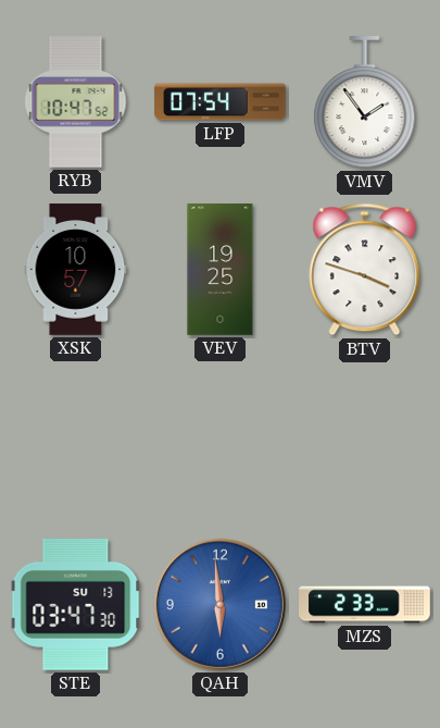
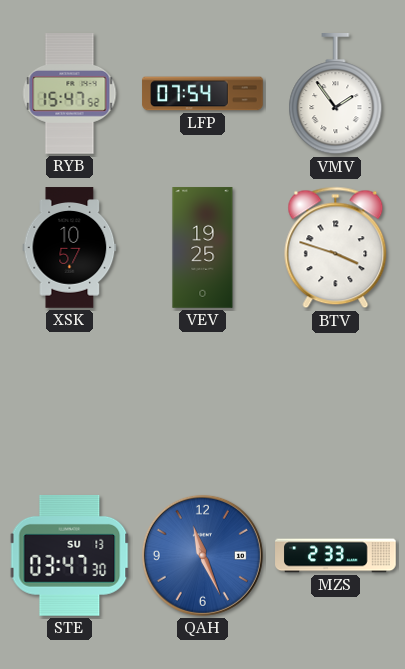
RYB: 10:47 -> 15:47 (70, 94)
QAH: 5:59 -> 11:26 (202, 555)
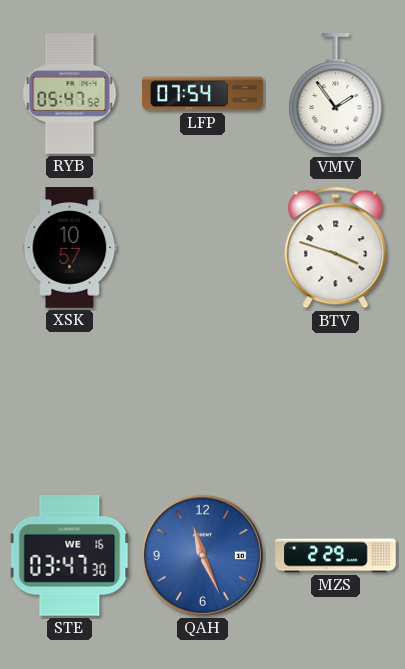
RYB: 15:47 -> 05:47 (70, 94)
VEV: 19:25 -> none (203, 248)
STE date: SU 13 -> WE 16 (70, 555)
MZS: 2:33 -> 2:29 (336, 556)
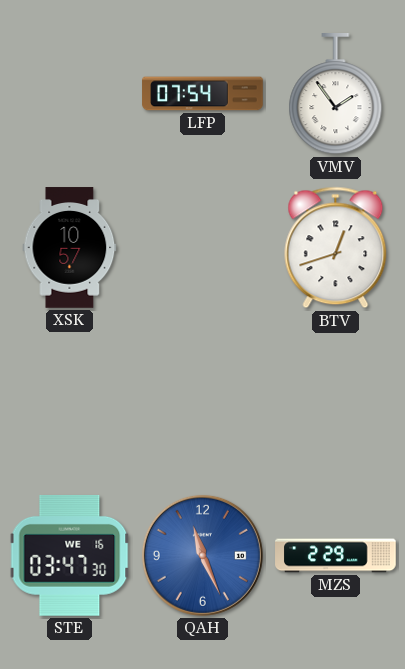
RYB: 05:47 -> none (70, 94)
BTV: 3:48 -> 12:42 (336, 248)
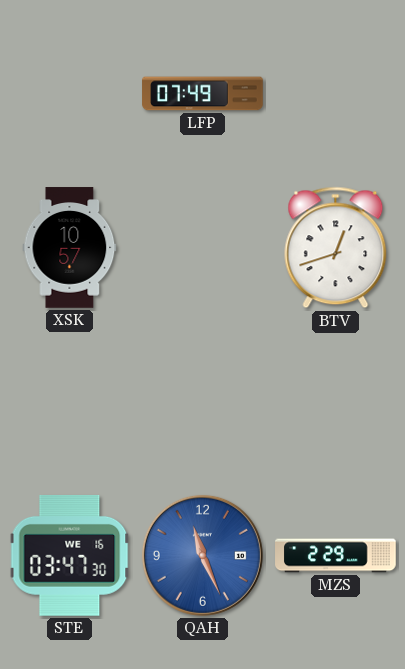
LFP: 07:54 -> 07:49 (203, 94)
VMV: 1:54 -> none (336, 95)
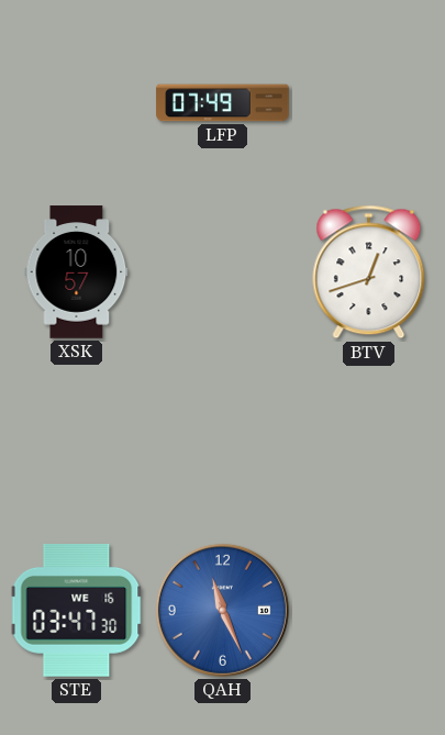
MZS: 2:29 -> none (336, 556)
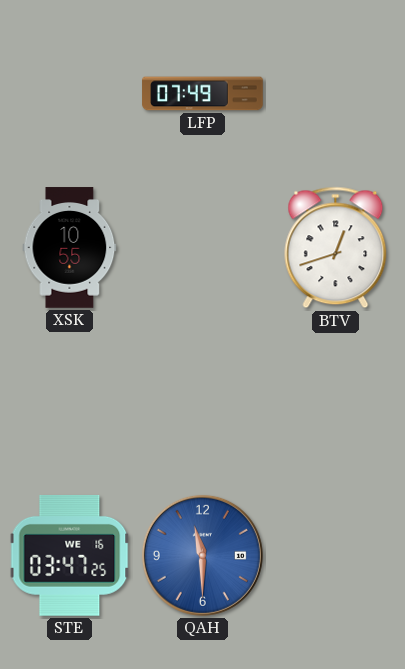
XSK: 10:57 -> 10:55 (70, 248)
STE: 03:47:30 -> 03:47:25 (70, 555)
QAH: 11:26 -> 11:30 (202, 555)
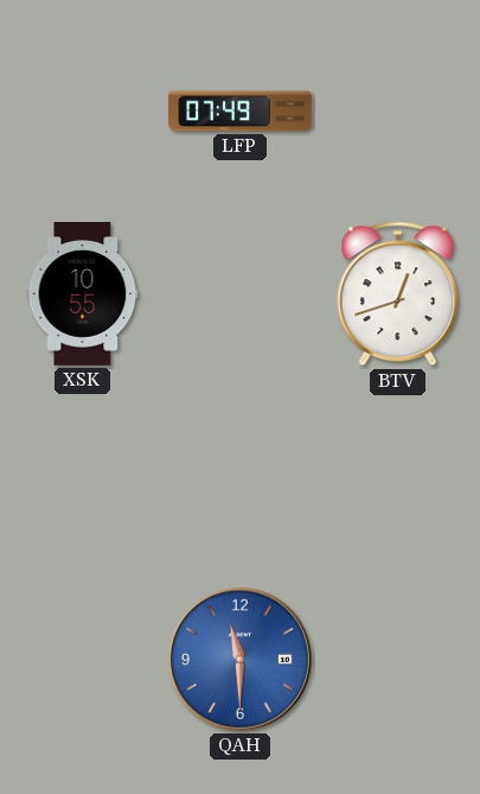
STE: 03:47 -> none (70, 555)
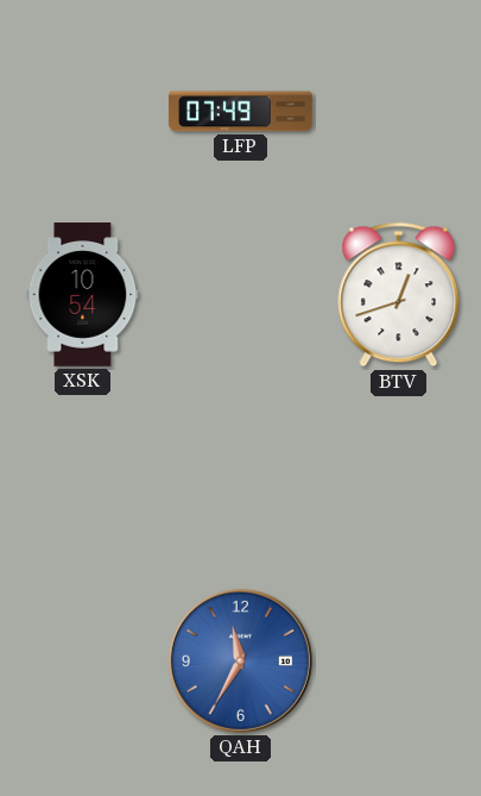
XSK: 10:55 -> 10:54 (83, 295)
QAH: 11:30 -> 11:35 (240, 660)
